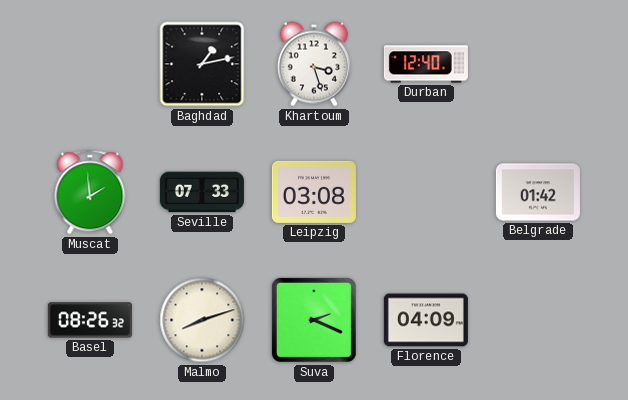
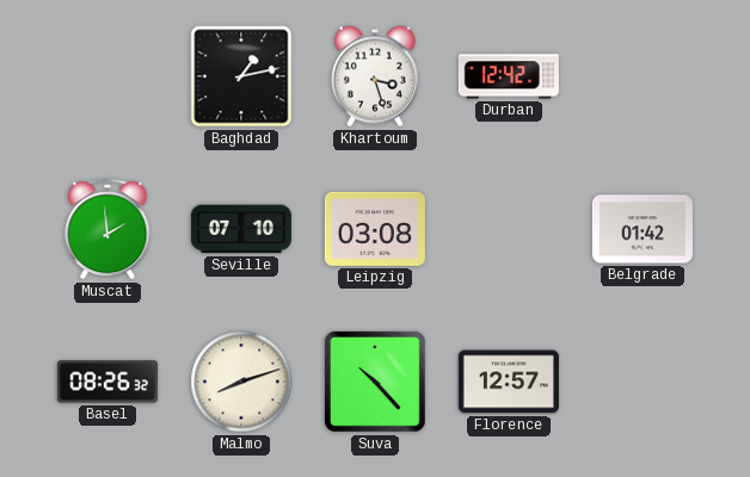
Durban: 12:40 -> 12:42 (509, 76)
Seville: 07:33 -> 07:10 (241, 229)
Suva: 2:19 -> 10:23 (375, 382)
Florence: 04:09 -> 12:57 (509, 382)
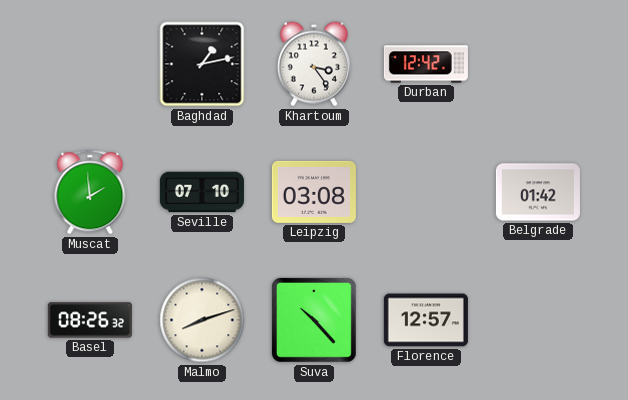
Khartoum: 3:27 -> 3:24 (314, 64)
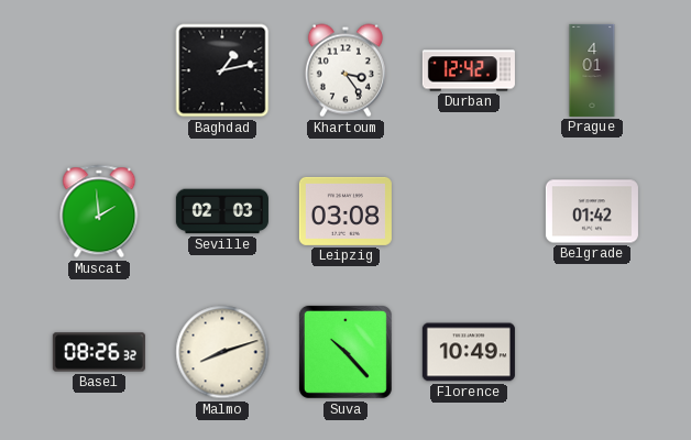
Prague: none -> 4:01 (592, 70)
Seville: 07:10 -> 02:03 (222, 211)
Florence: 12:57 -> 10:49 (469, 352)
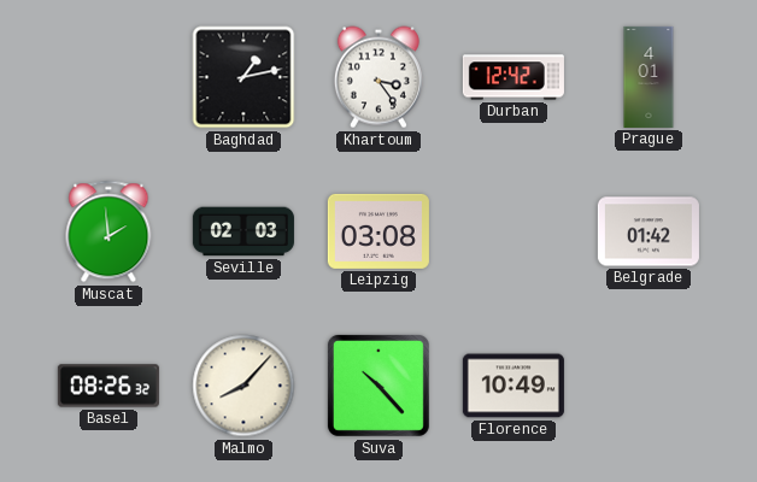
Malmo: 8:12 -> 8:07 (243, 386)
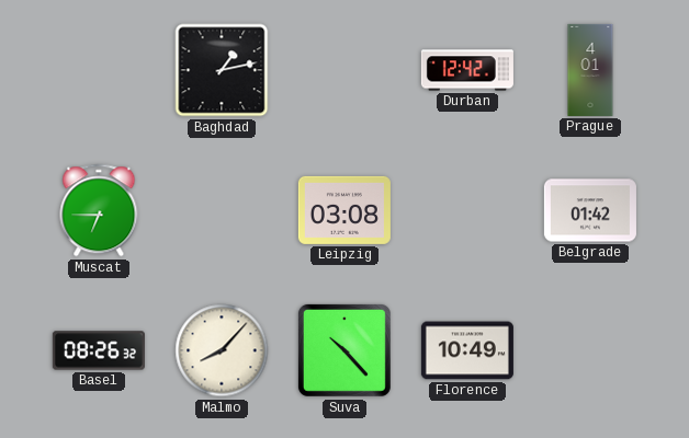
Khartoum: 3:24 -> none (378, 77)
Muscat: 1:59 -> 6:45 (99, 210)
Seville: 02:03 -> none (243, 231)
